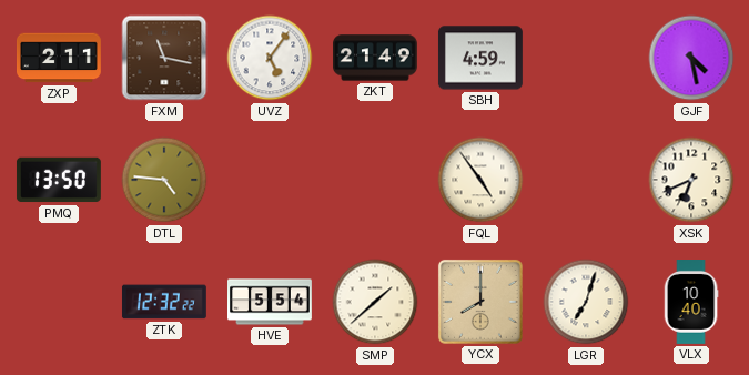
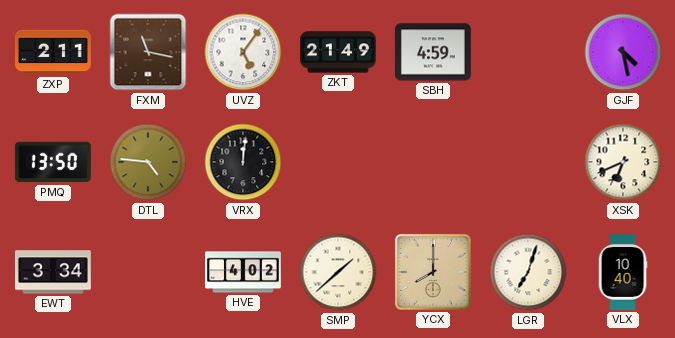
VRX: none -> 12:01 (243, 162)
FQL: 4:54 -> none (480, 180)
EWT: none -> 3:34 (54, 272)
ZTK: 12:32 -> none (164, 302)
HVE: 5:54 -> 4:02 (244, 272)
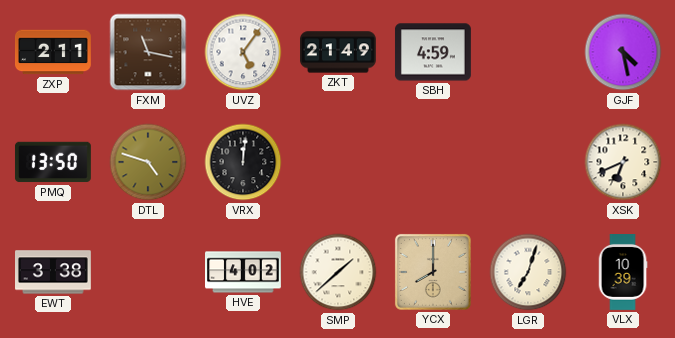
DTL: 4:46 -> 4:48 (148, 162)
EWT: 3:34 -> 3:38 (54, 272)
VLX: 10:40 -> 10:39 (623, 273)
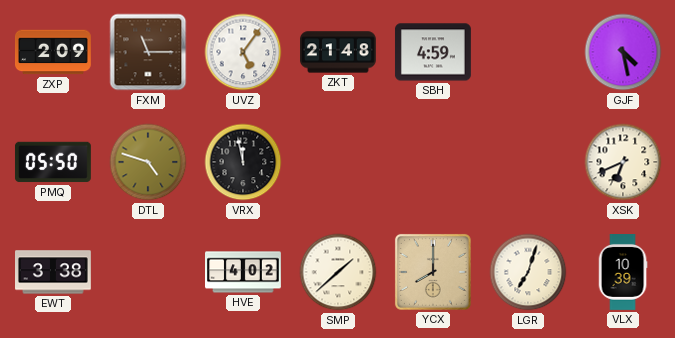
ZXP: 2:11 -> 2:09 (54, 52)
FXM: 11:17 -> 11:15 (148, 52)
ZKT: 21:49 -> 21:48 (339, 52)
PMQ: 13:50 -> 05:50 (53, 162)
VRX: 12:01 -> 11:58 (243, 162)
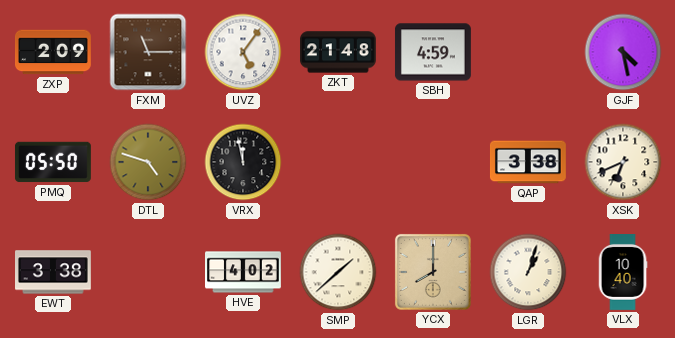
QAP: none -> 3:38 (528, 162)
LGR: 7:03 -> 1:03 (528, 272)
VLX: 10:39 -> 10:40 (623, 273)
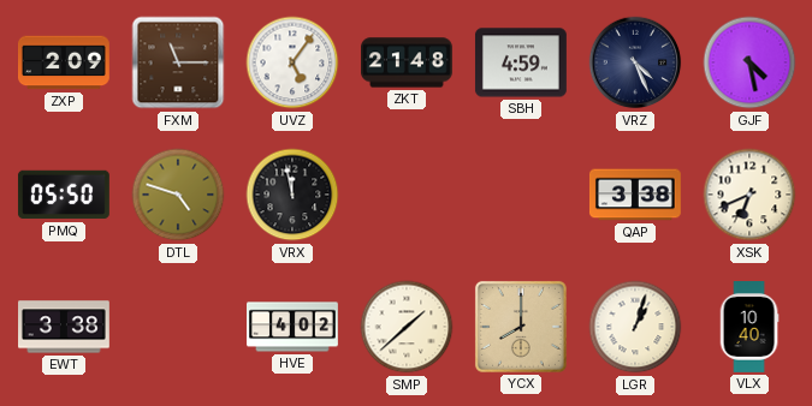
VRZ: none -> 4:26 (635, 62)
